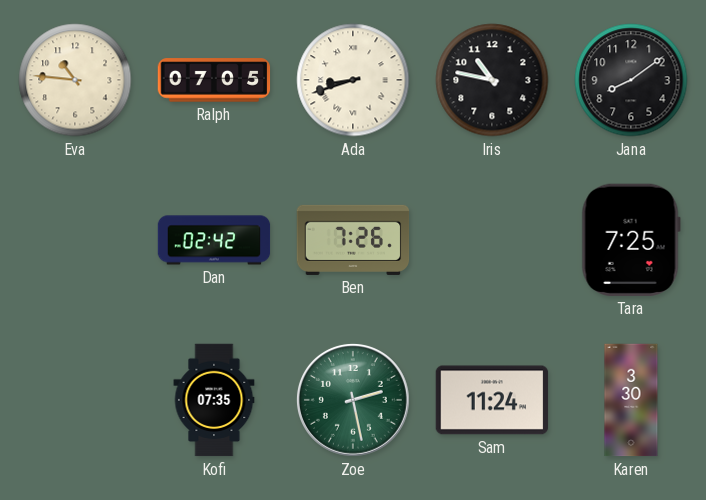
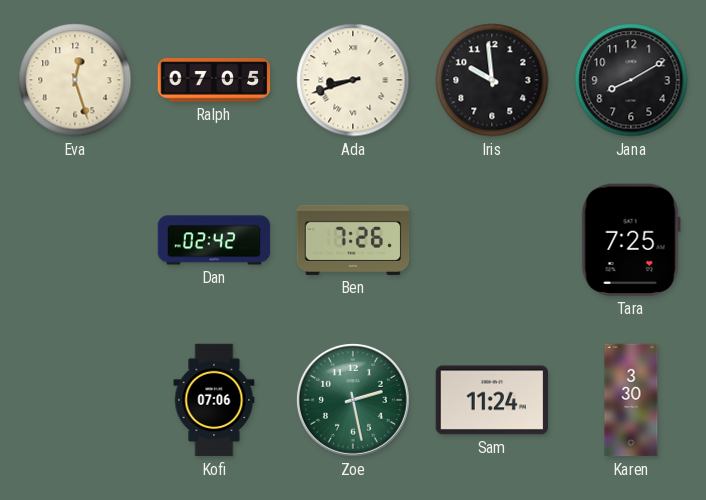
Eva: 10:46 -> 12:27 (75, 80)
Iris: 10:47 -> 9:59 (492, 80)
Jana: 8:09 -> 8:10 (631, 80)
Kofi: 07:35 -> 07:06 (214, 400)
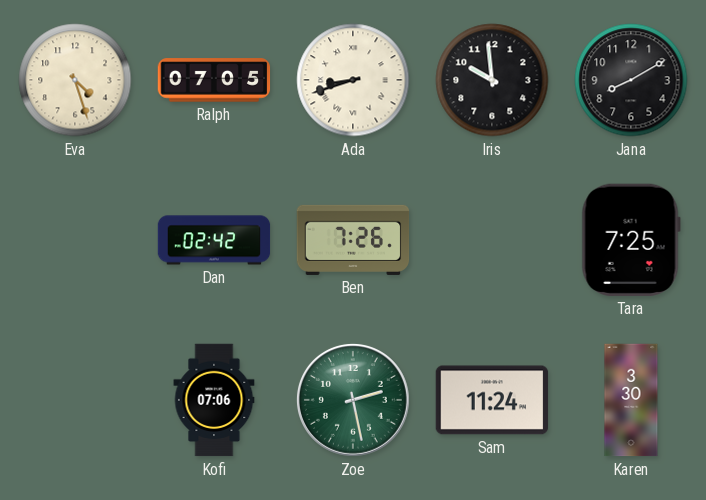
Eva: 12:27 -> 4:27 (75, 80)
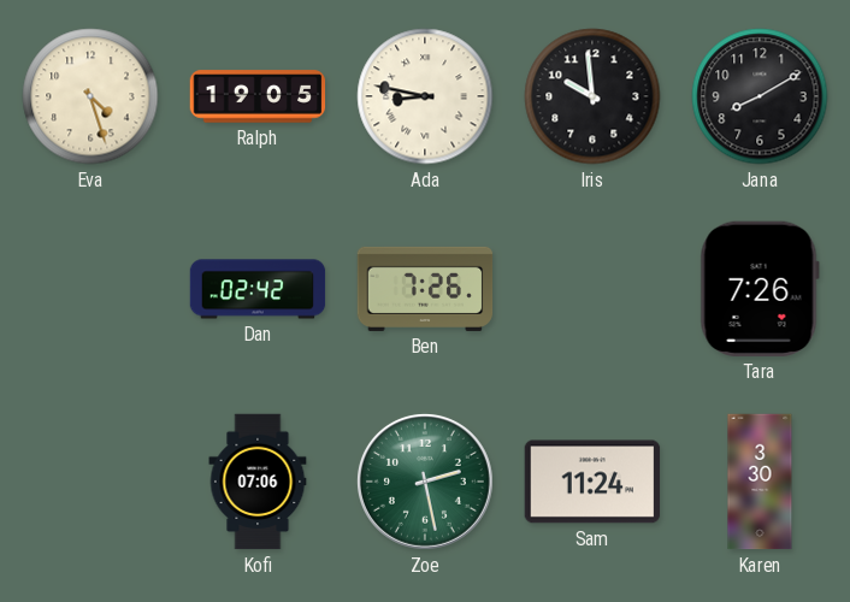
Ralph: 07:05 -> 19:05 (258, 96)
Ada: 8:42 -> 8:47 (425, 96)
Tara: 7:25 -> 7:26 (760, 289)
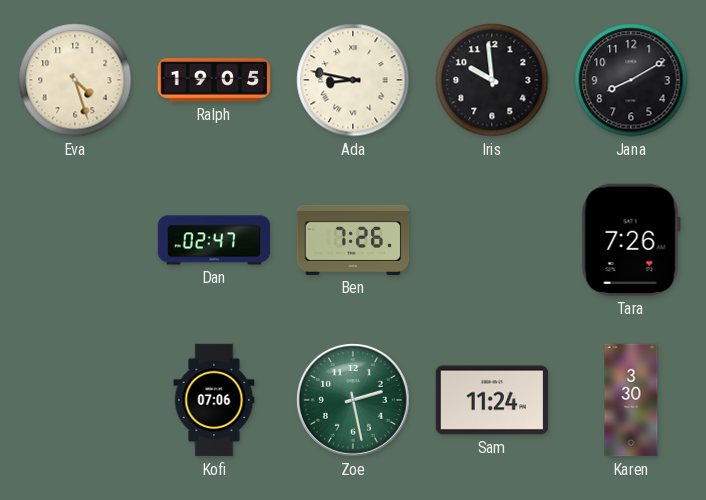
Dan: 02:42 -> 02:47 (214, 240)
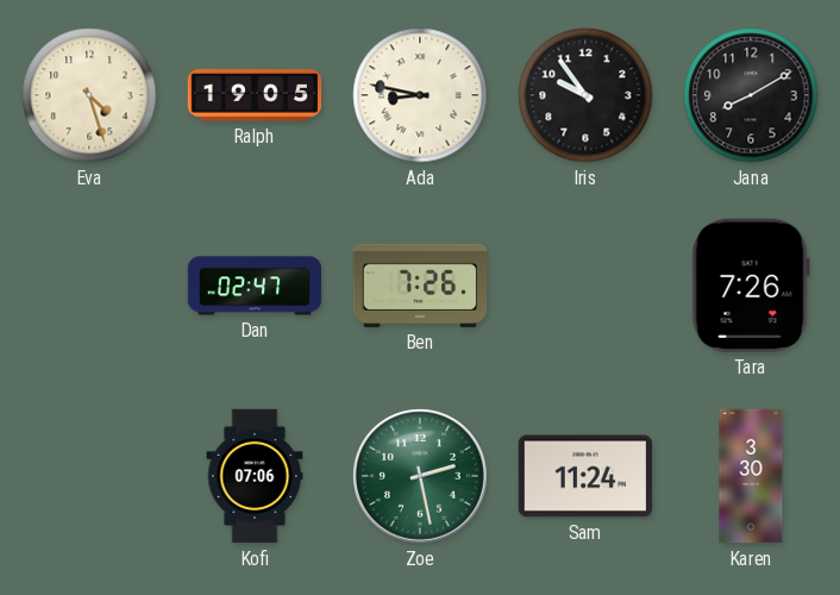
Iris: 9:59 -> 9:54 (585, 95)
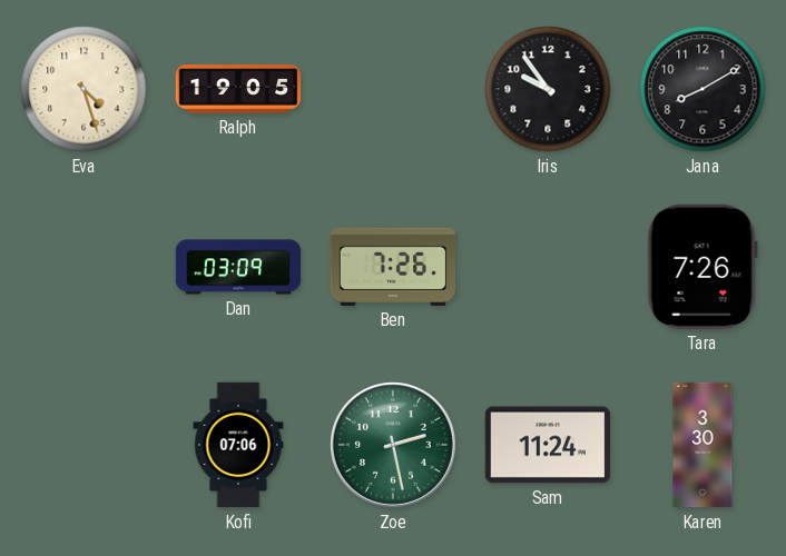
Ada: 8:47 -> none (420, 95)
Dan: 02:47 -> 03:09 (238, 267)
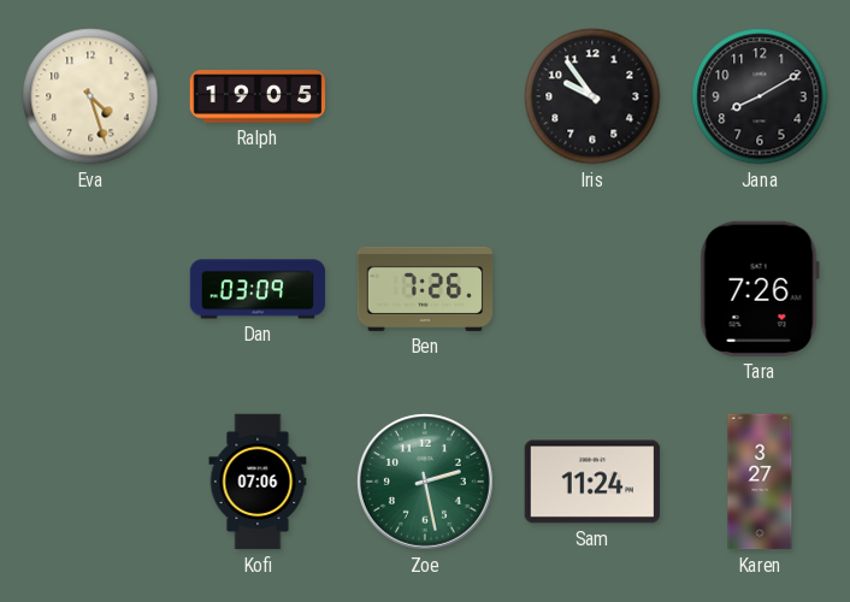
Karen: 3:30 -> 3:27 (760, 482)
